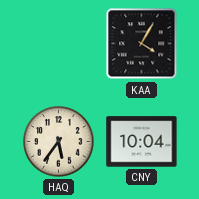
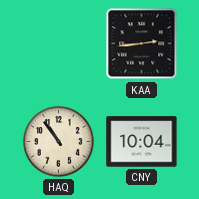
KAA: 4:05 -> 2:44 (142, 44)
HAQ: 5:36 -> 10:54 (59, 142)
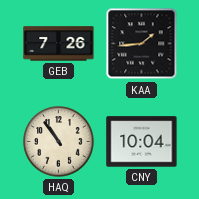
GEB: none -> 7:26 (59, 44)
KAA: 2:44 -> 1:44 (142, 44)
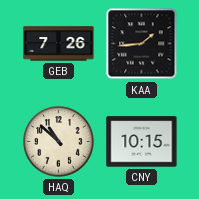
HAQ: 10:54 -> 10:52 (59, 142)
CNY: 10:04 -> 10:15 (142, 142)
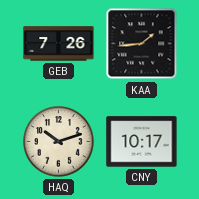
HAQ: 10:52 -> 10:12 (59, 142)
CNY: 10:15 -> 10:17 (142, 142)
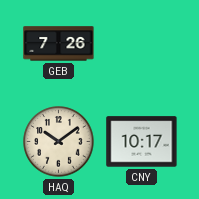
KAA: 1:44 -> none (142, 44)
HAQ: 10:12 -> 10:09 (59, 142)
